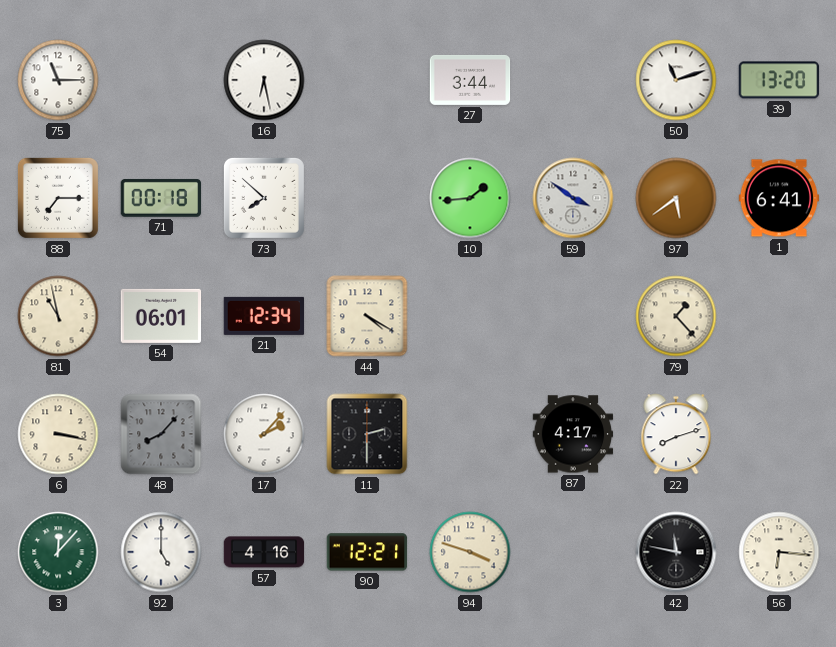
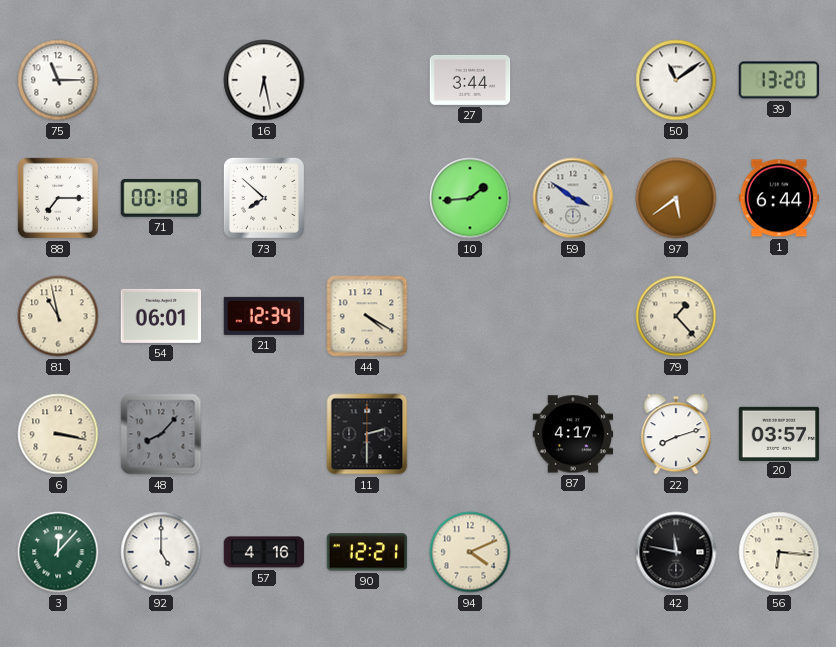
50: 11:12 -> 11:09 (676, 80)
1: 6:41 -> 6:44 (779, 198)
17: 2:07 -> none (264, 434)
20: none -> 03:57 (779, 433)
94: 3:48 -> 4:11 (470, 552)
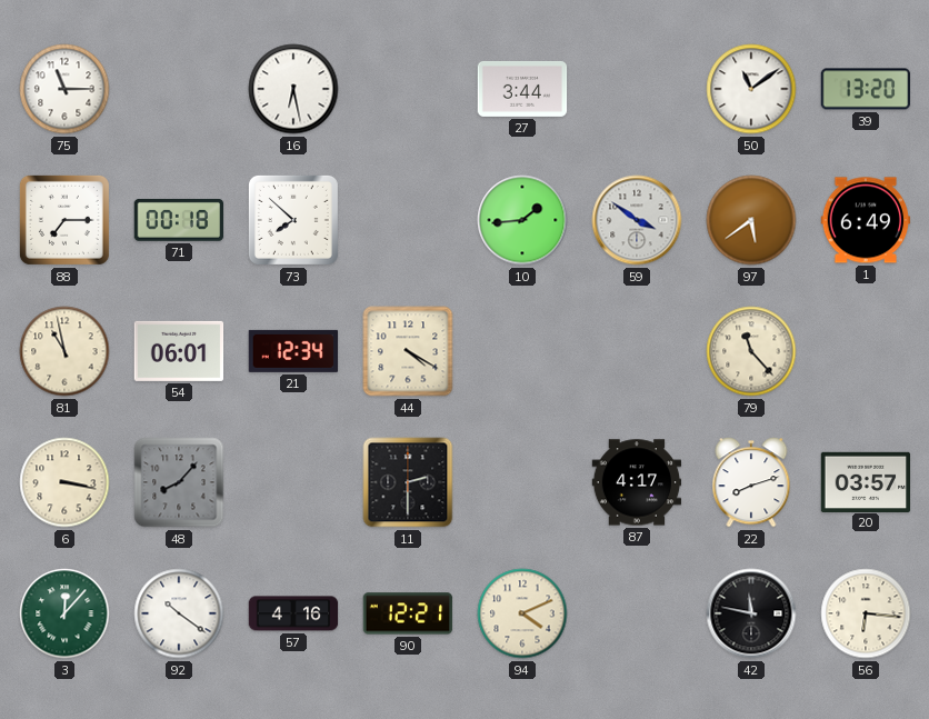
1: 6:44 -> 6:49 (866, 220)
79: 1:23 -> 11:23 (751, 351)
92: 5:00 -> 10:21 (179, 613)
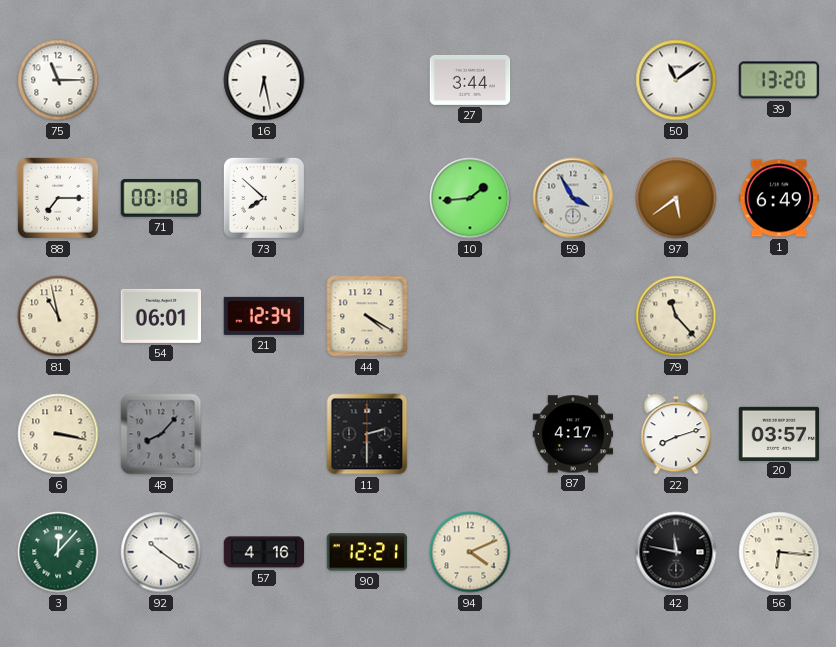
59: 3:51 -> 3:55 (573, 198)
